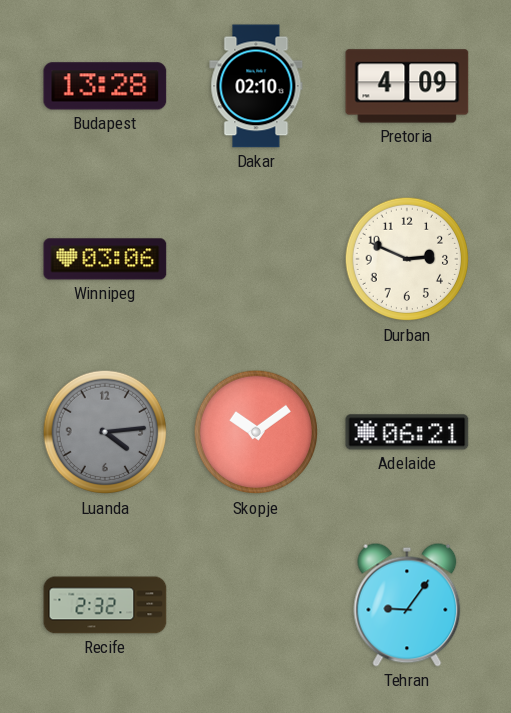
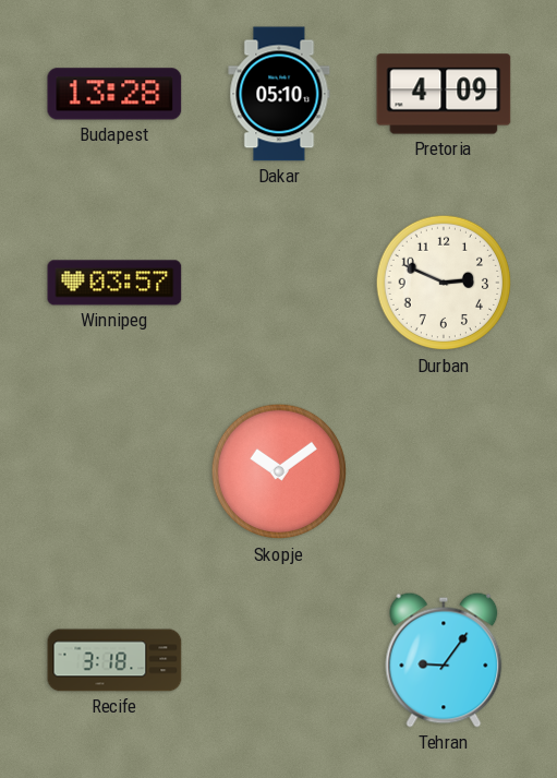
Dakar: 02:10 -> 05:10 (279, 94)
Winnipeg: 03:06 -> 03:57 (114, 283)
Luanda: 4:14 -> none (105, 432)
Adelaide: 06:21 -> none (407, 432)
Recife: 2:32 -> 3:18 (114, 660)
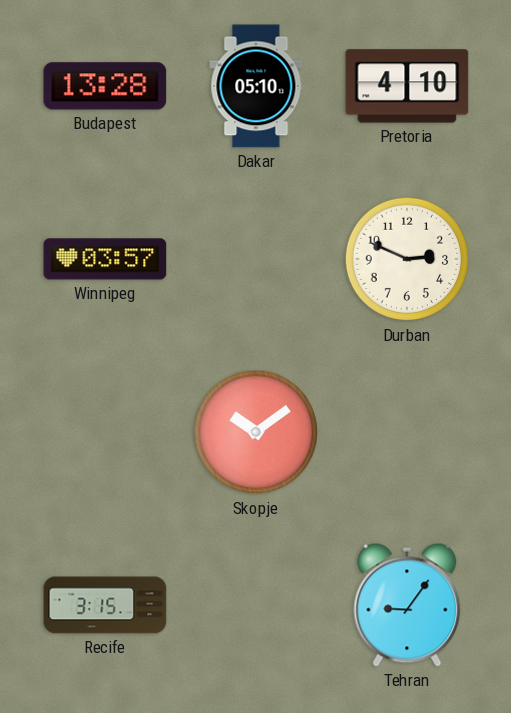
Pretoria: 4:09 -> 4:10 (407, 86)
Recife: 3:18 -> 3:15 (105, 605)
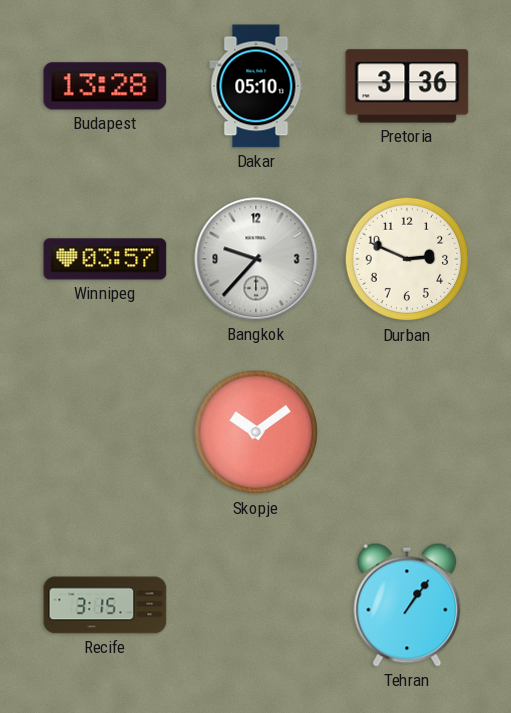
Pretoria: 4:10 -> 3:36 (407, 86)
Bangkok: none -> 9:37 (256, 259)
Tehran: 9:06 -> 1:06 (407, 605)
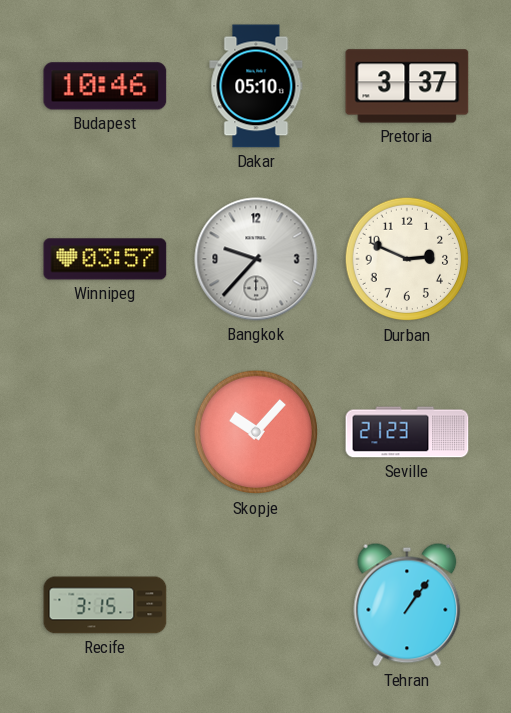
Budapest: 13:28 -> 10:46 (105, 86)
Pretoria: 3:36 -> 3:37 (407, 86)
Skopje: 10:09 -> 10:07 (256, 432)
Seville: none -> 21:23 (407, 432)
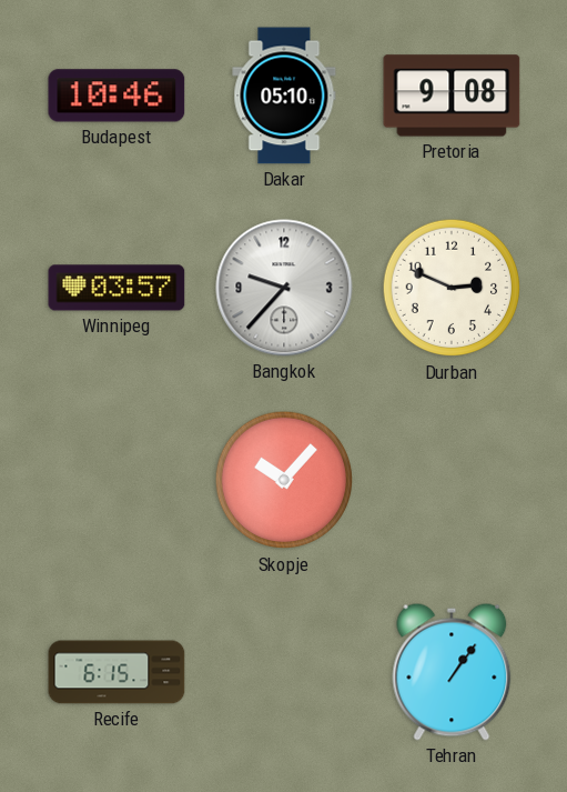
Pretoria: 3:37 -> 9:08 (452, 96)
Seville: 21:23 -> none (407, 432)
Recife: 3:15 -> 6:15 (117, 672)
